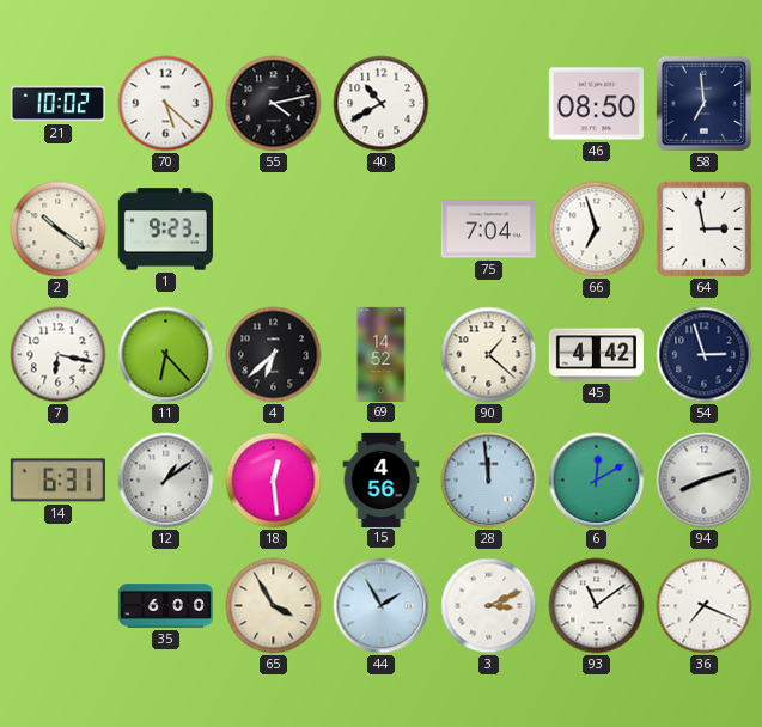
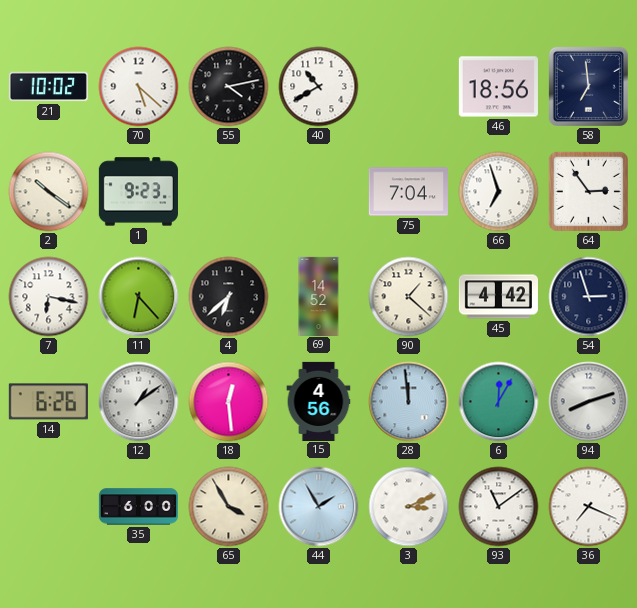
46: 08:50 -> 18:56 (498, 87)
64: 2:58 -> 2:54 (588, 191)
14: 6:31 -> 6:26 (48, 402)
6: 12:10 -> 12:05 (499, 402)
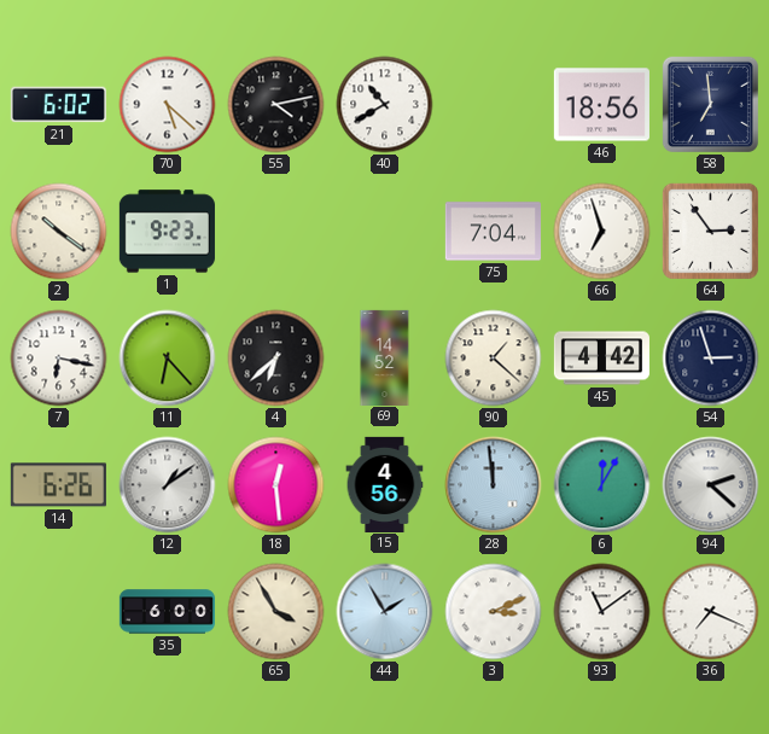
21: 10:02 -> 6:02 (58, 105)
94: 8:12 -> 2:22 (711, 485)
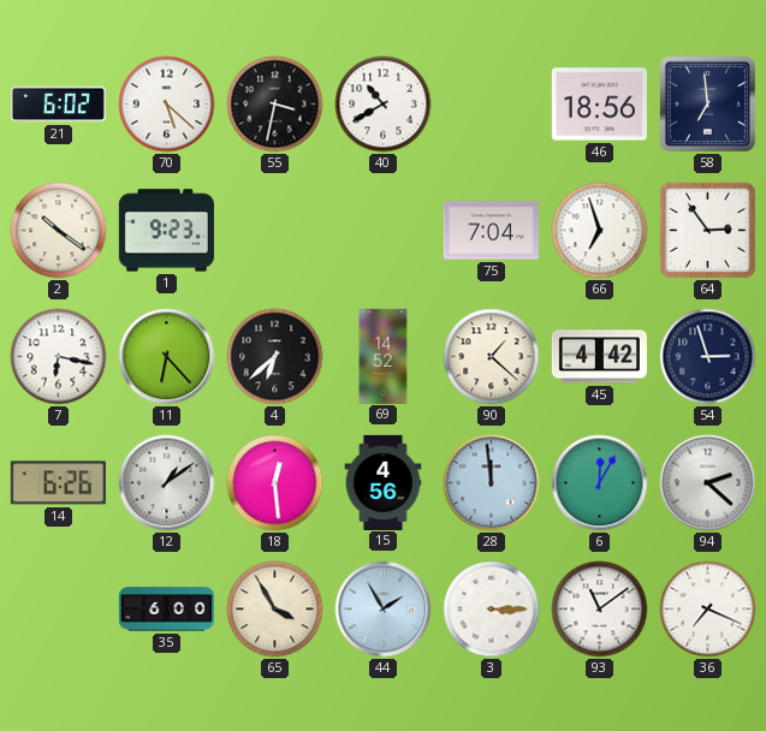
55: 4:13 -> 3:32 (275, 105)
3: 3:11 -> 3:15 (492, 610)
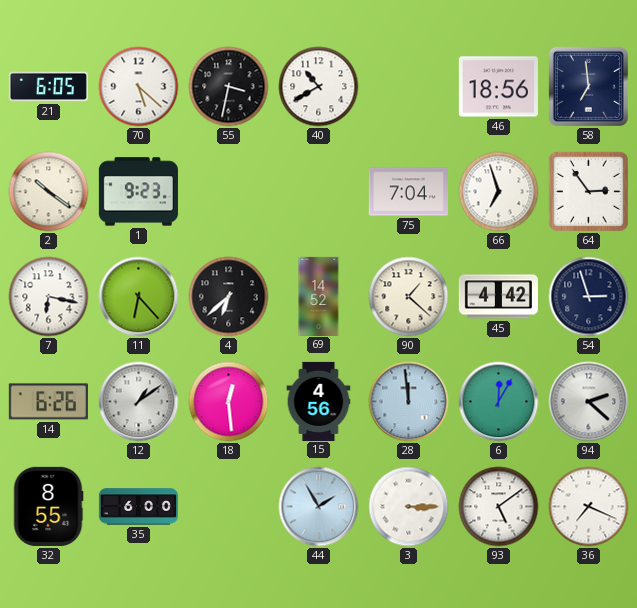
21: 6:02 -> 6:05 (48, 87)
32: none -> 8:55 (48, 506)
65: 3:55 -> none (275, 610)
93: 11:09 -> 5:09 (499, 507)
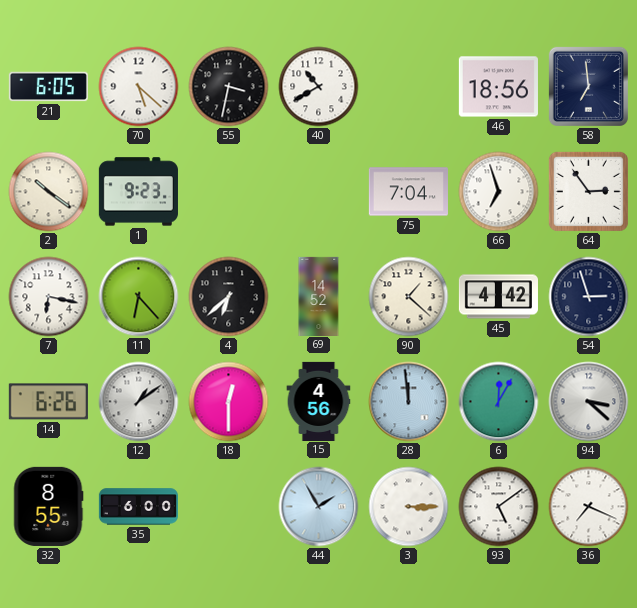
18: 12:29 -> 12:30 (229, 402)
94: 2:22 -> 3:22 (589, 402)
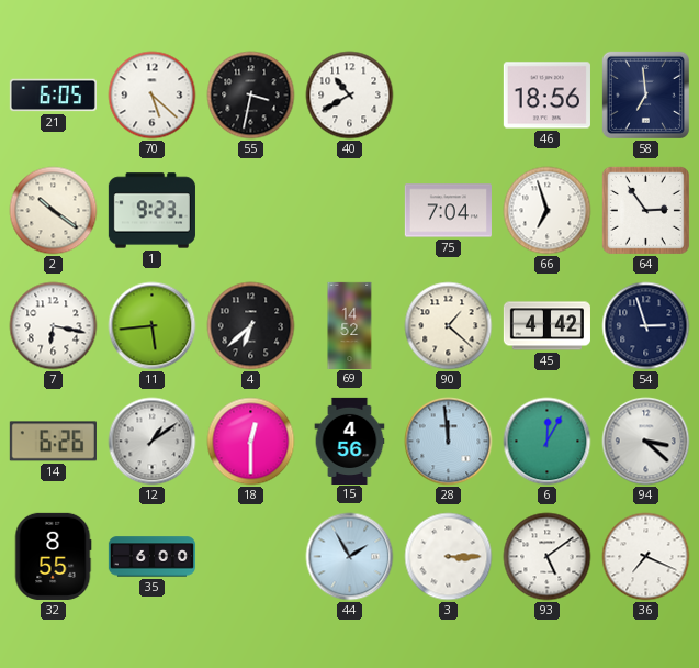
11: 6:23 -> 5:44 (153, 326)
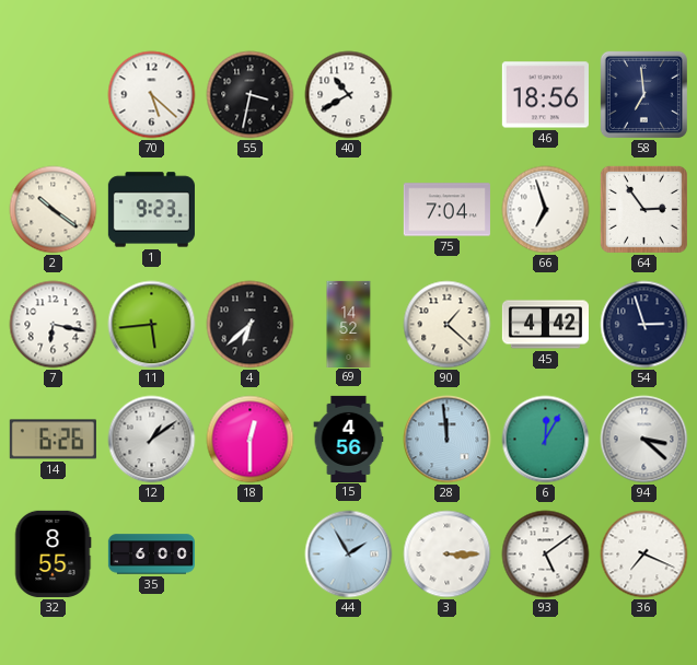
21: 6:05 -> none (53, 96)
